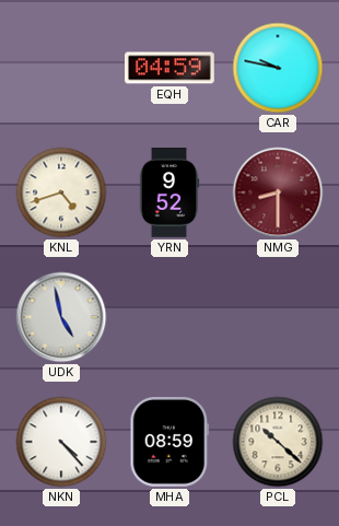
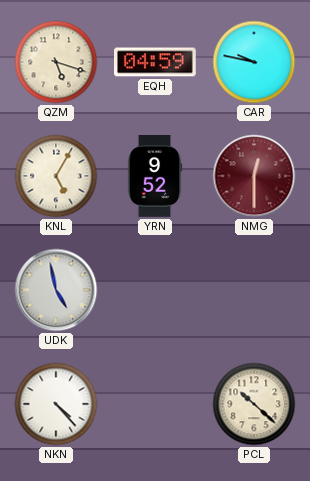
QZM: none -> 5:18 (56, 62)
KNL: 4:42 -> 5:05 (56, 176)
NMG: 8:30 -> 12:30 (254, 176)
MHA: 08:59 -> none (169, 443)
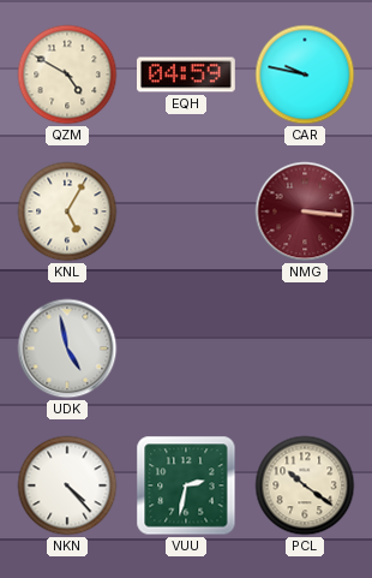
QZM: 5:18 -> 4:50 (67, 75)
YRN: 9:52 -> none (155, 177)
NMG: 12:30 -> 3:16 (305, 211)
VUU: none -> 2:32 (186, 485)
PCL: 10:22 -> 10:21 (305, 485)
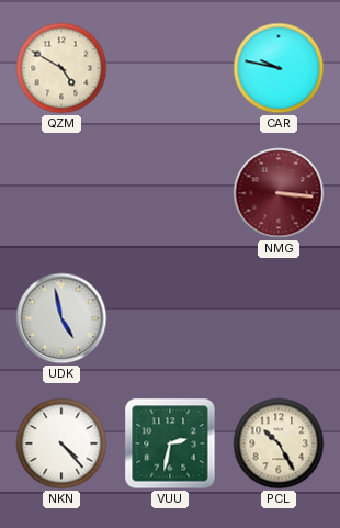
EQH: 04:59 -> none (187, 75)
KNL: 5:05 -> none (67, 211)
PCL: 10:21 -> 10:25 (279, 443)
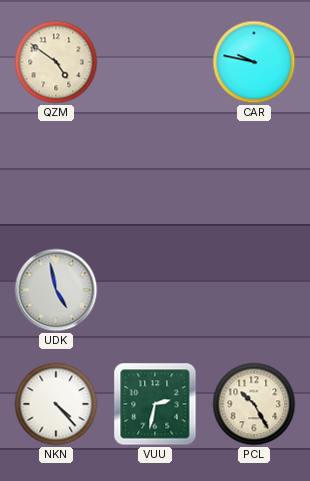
QZM: 4:50 -> 4:51 (56, 62)
NMG: 3:16 -> none (279, 193)
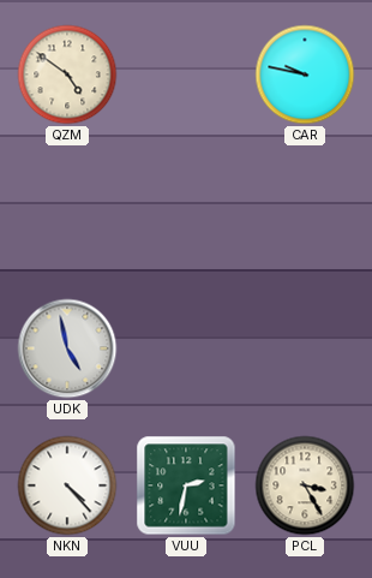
PCL: 10:25 -> 3:25 (305, 485)
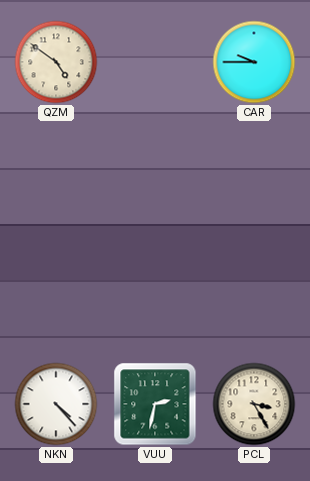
CAR: 9:47 -> 9:45 (254, 62)
UDK: 4:58 -> none (67, 348)
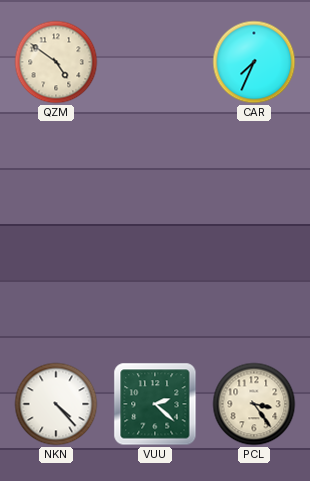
CAR: 9:45 -> 7:34 (254, 62)
VUU: 2:32 -> 2:22 (155, 404)
PCL: 3:25 -> 3:24 (254, 404)
